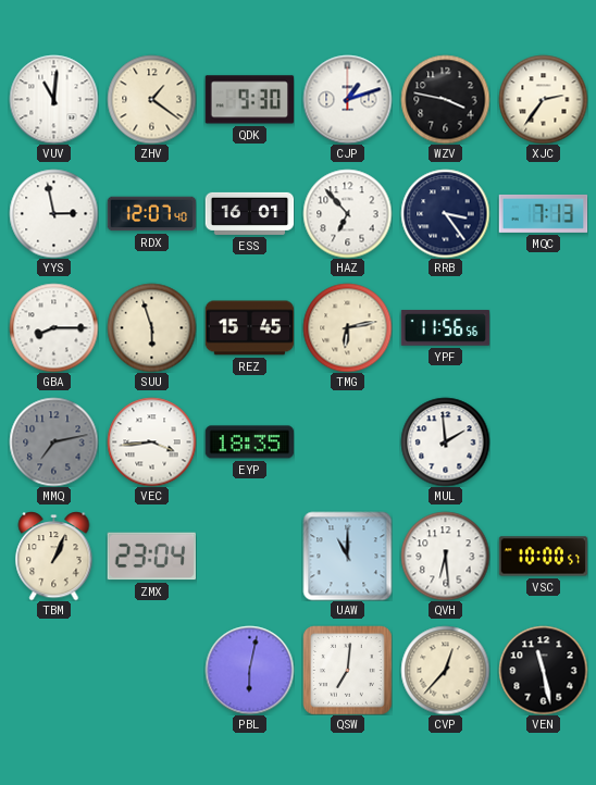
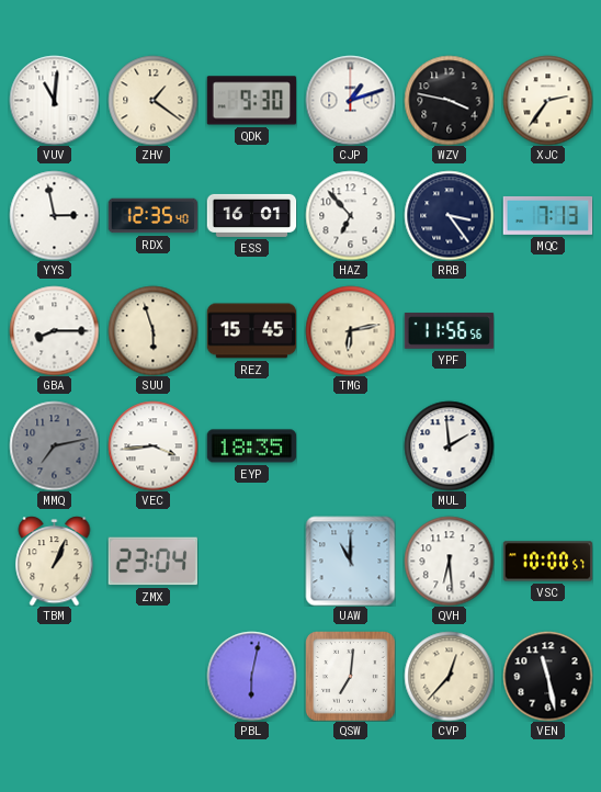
RDX: 12:07 -> 12:35 (152, 216)
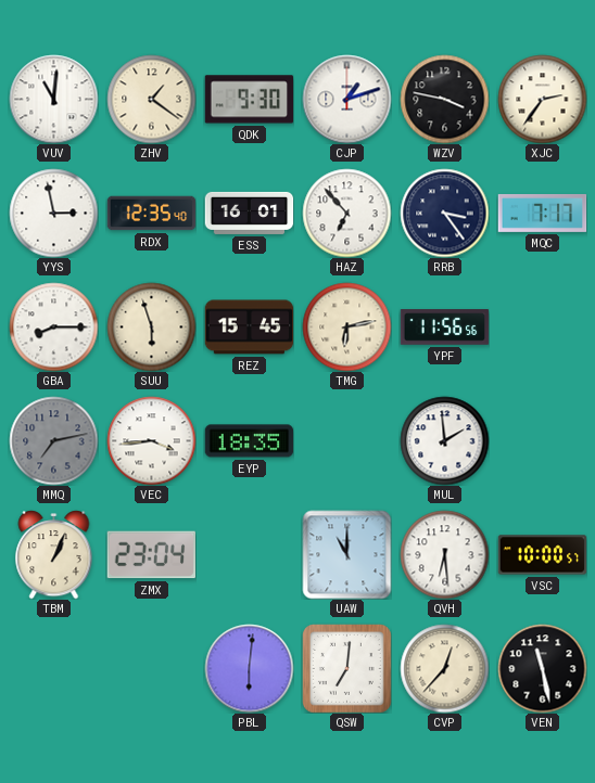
MQC: 7:13 -> 7:17 (542, 213)
PBL: 6:02 -> 6:01 (249, 668)
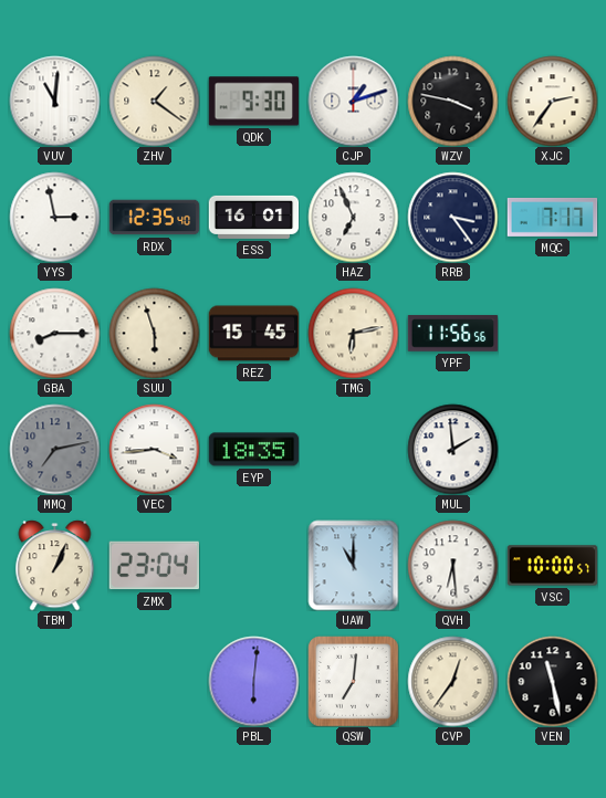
HAZ: 6:53 -> 6:56 (353, 217)
CVP: 12:37 -> 12:36 (452, 681)
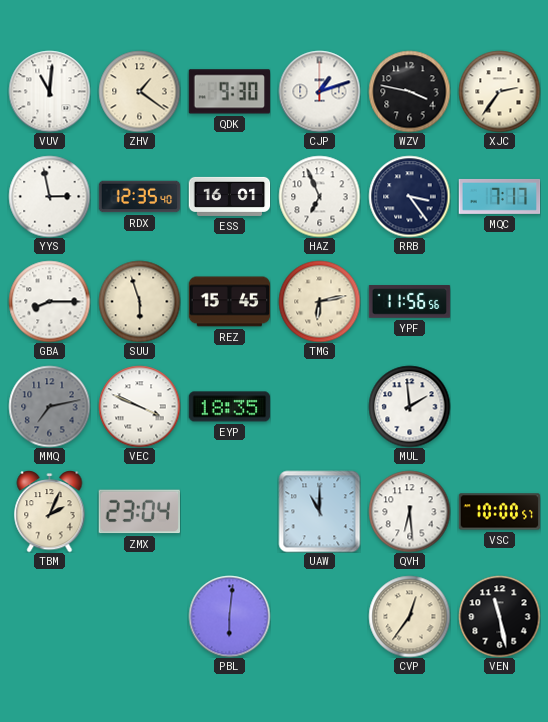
VEC: 3:44 -> 3:49 (139, 406)
TBM: 1:04 -> 2:04 (50, 511)
QSW: 7:01 -> none (354, 682)
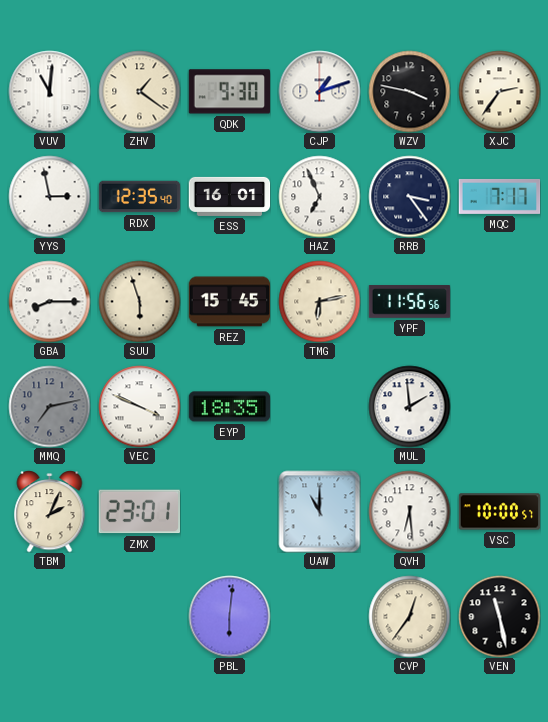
ZMX: 23:04 -> 23:01 (139, 512)
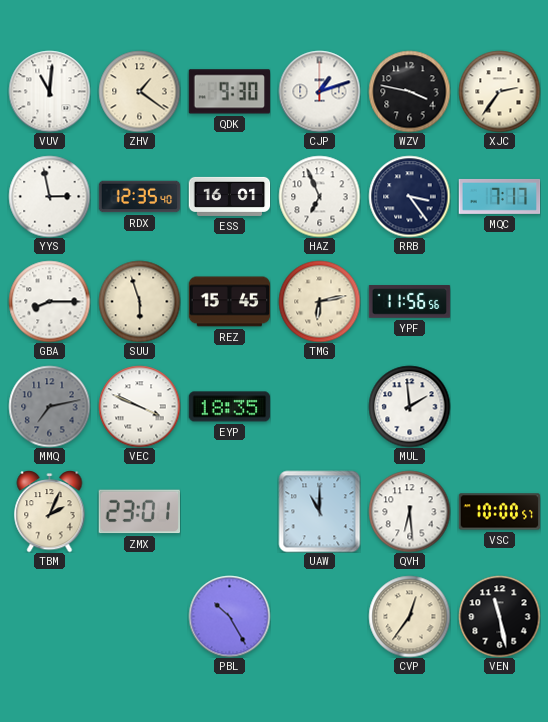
PBL: 6:01 -> 10:25 (229, 616)
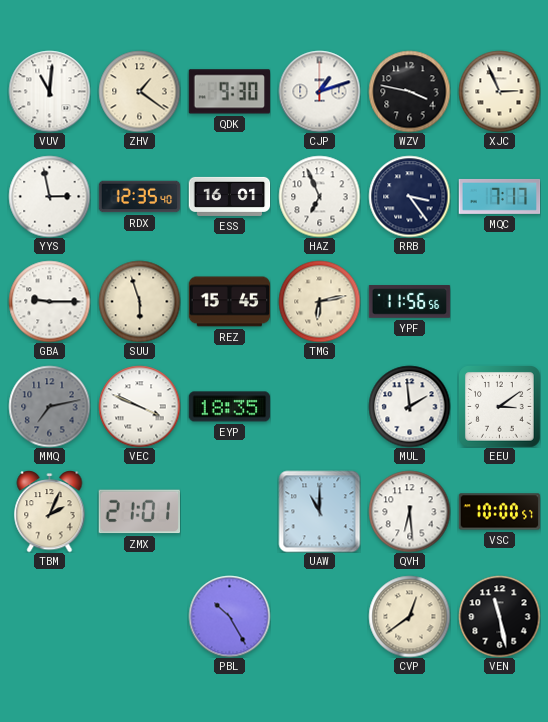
XJC: 2:36 -> 2:56 (499, 91)
GBA: 8:15 -> 9:15 (49, 301)
EEU: none -> 3:09 (500, 407)
ZMX: 23:01 -> 21:01 (139, 512)
CVP: 12:36 -> 12:39 (409, 616)
